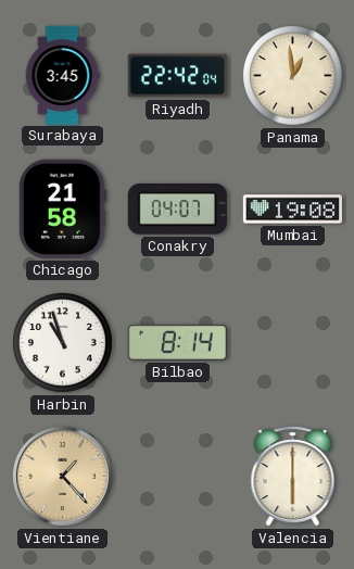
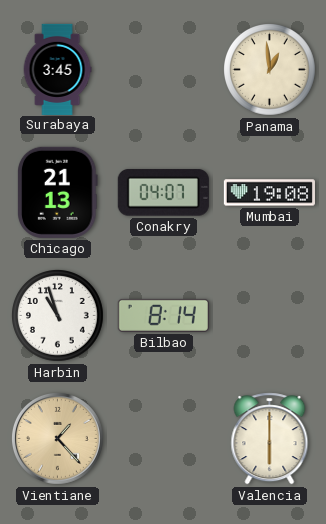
Riyadh: 22:42 -> none (177, 76)
Chicago: 21:58 -> 21:13 (58, 192)
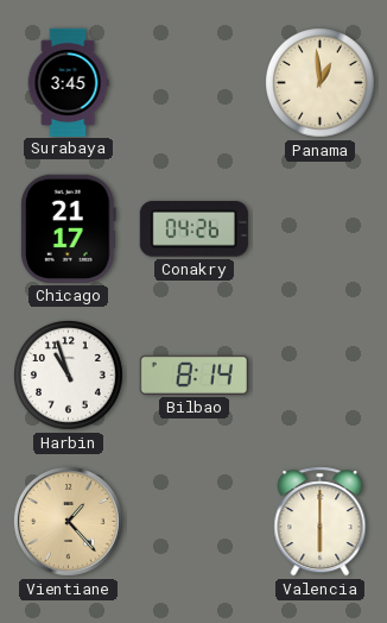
Chicago: 21:13 -> 21:17 (69, 228)
Conakry: 04:07 -> 04:26 (193, 229)
Mumbai: 19:08 -> none (269, 193)
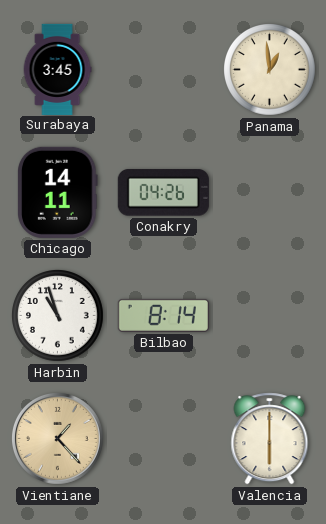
Chicago: 21:17 -> 14:11 (58, 192)
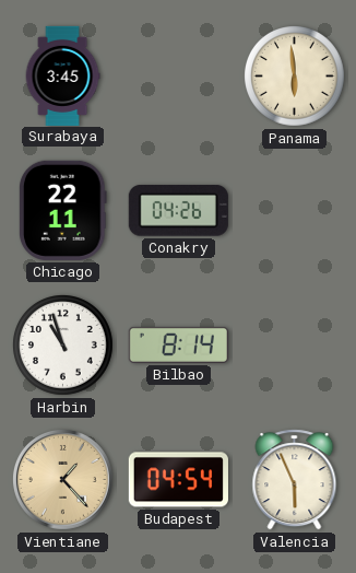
Panama: 12:59 -> 5:59 (295, 77)
Chicago: 14:11 -> 22:11 (63, 210)
Budapest: none -> 04:54 (178, 480)
Valencia: 6:00 -> 5:56 (295, 480)
